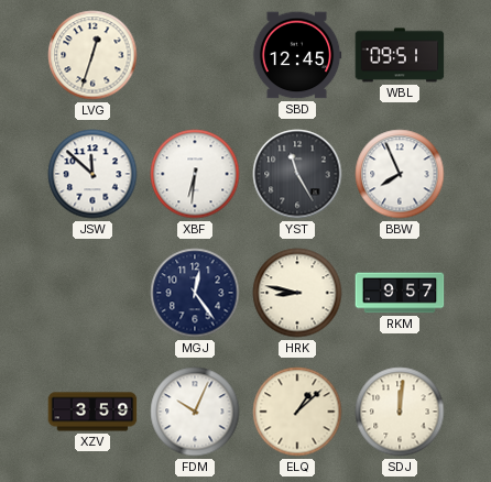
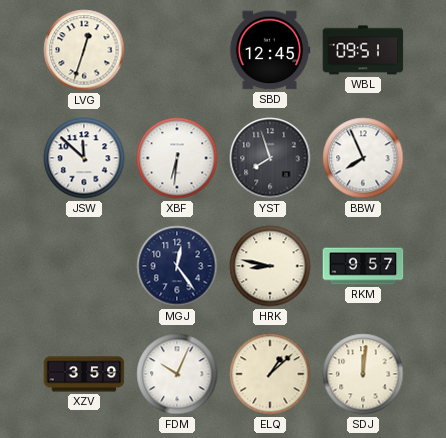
YST: 11:25 -> 7:57 (270, 158)
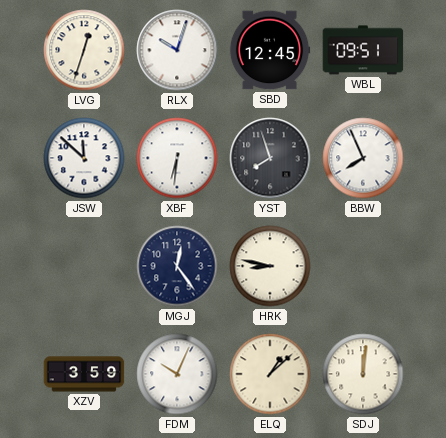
RLX: none -> 10:03 (177, 50)
RKM: 9:57 -> none (363, 266)
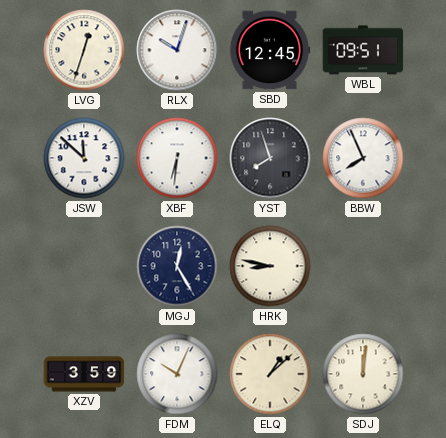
MGJ: 12:24 -> 12:25 (177, 266)
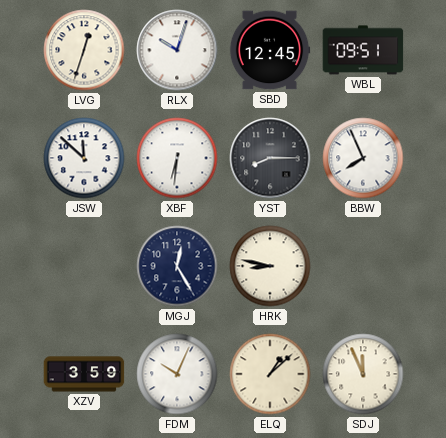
YST: 7:57 -> 8:15 (270, 158)
SDJ: 12:01 -> 11:56 (363, 374)
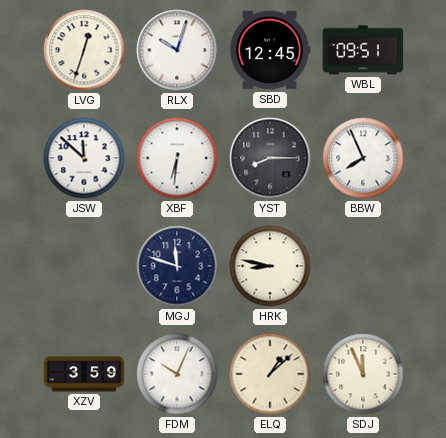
MGJ: 12:25 -> 11:48 (177, 266)
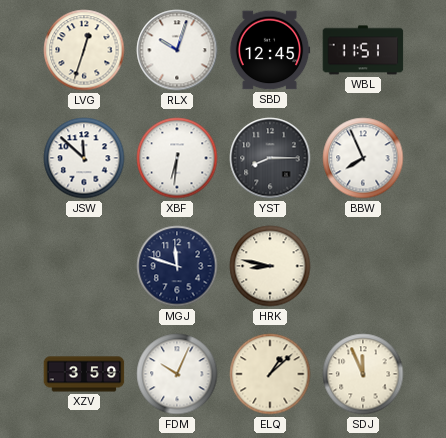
WBL: 09:51 -> 11:51 (363, 50)
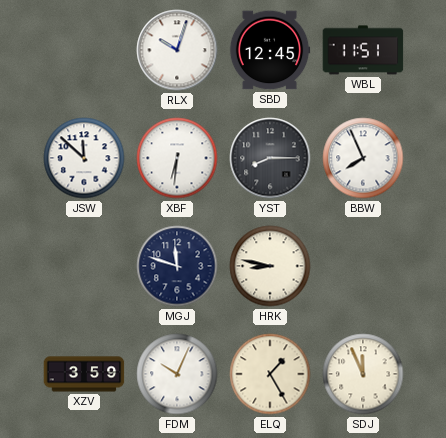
LVG: 12:33 -> none (84, 50)
ELQ: 1:08 -> 1:25 (270, 374)
